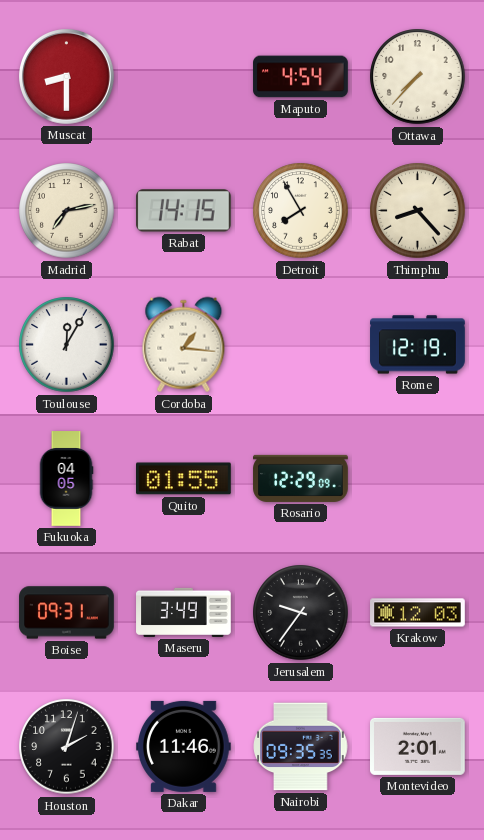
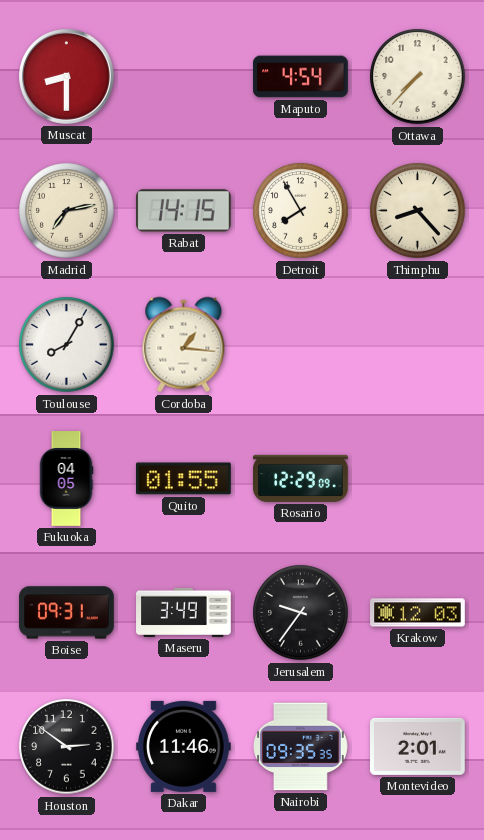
Toulouse: 12:05 -> 8:05 (67, 345)
Rome: 12:19 -> none (418, 345)
Houston: 2:03 -> 2:51 (67, 747)
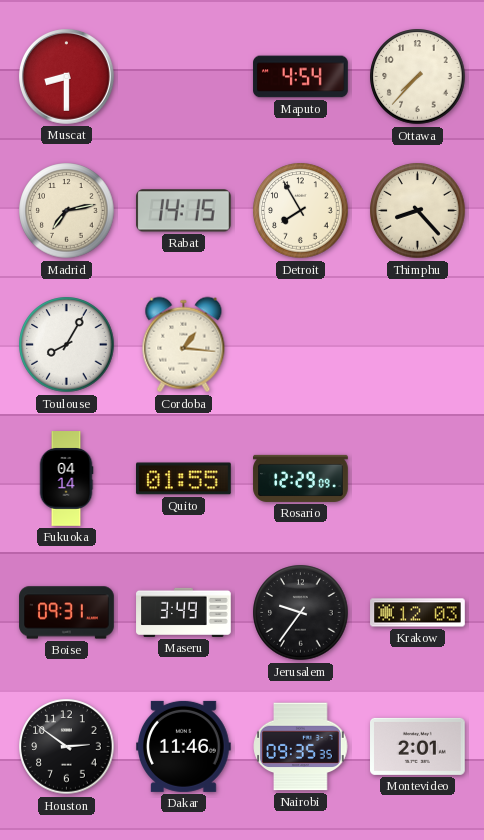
Fukuoka: 04:05 -> 04:14 (66, 479)
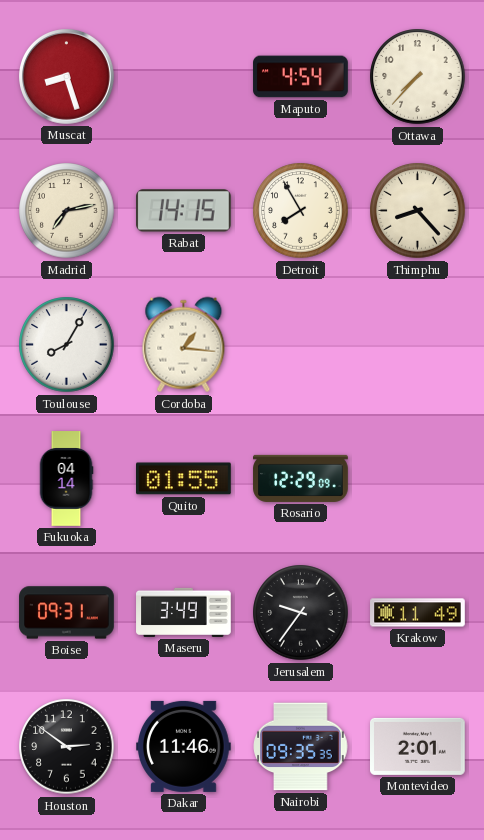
Muscat: 8:30 -> 8:27 (67, 77)
Krakow: 12:03 -> 11:49 (418, 613)
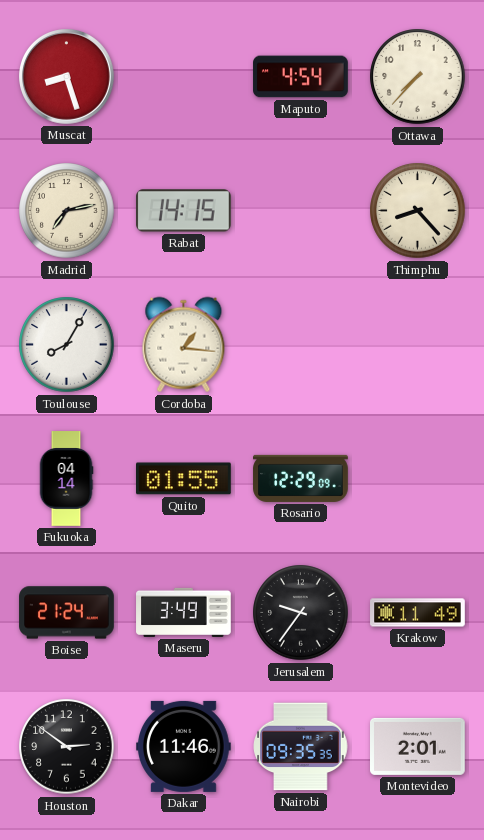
Detroit: 7:55 -> none (301, 211)
Boise: 09:31 -> 21:24 (67, 613)
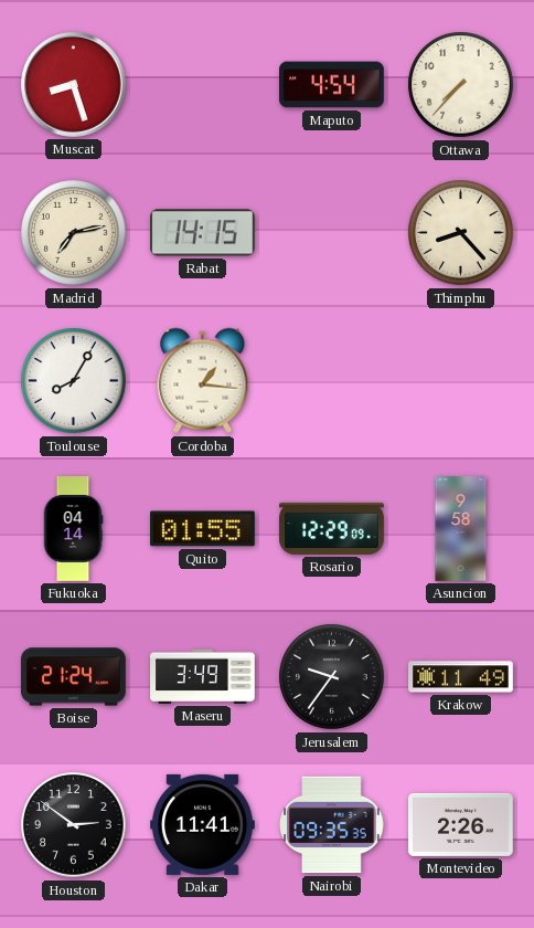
Asuncion: none -> 9:58 (461, 529)
Dakar: 11:46 -> 11:41 (203, 824)
Montevideo: 2:01 -> 2:26 (461, 824)
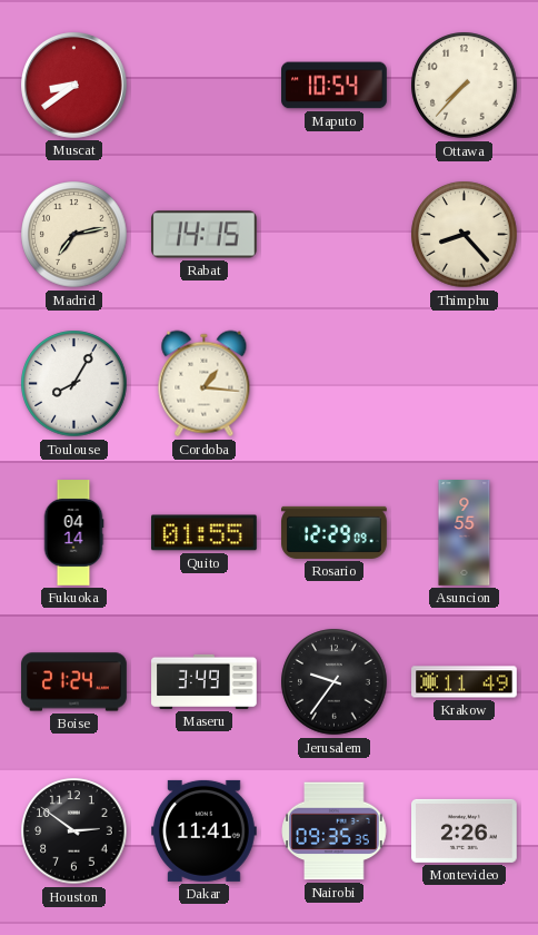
Muscat: 8:27 -> 8:39 (74, 86)
Maputo: 4:54 -> 10:54 (335, 86)
Asuncion: 9:58 -> 9:55 (465, 533)
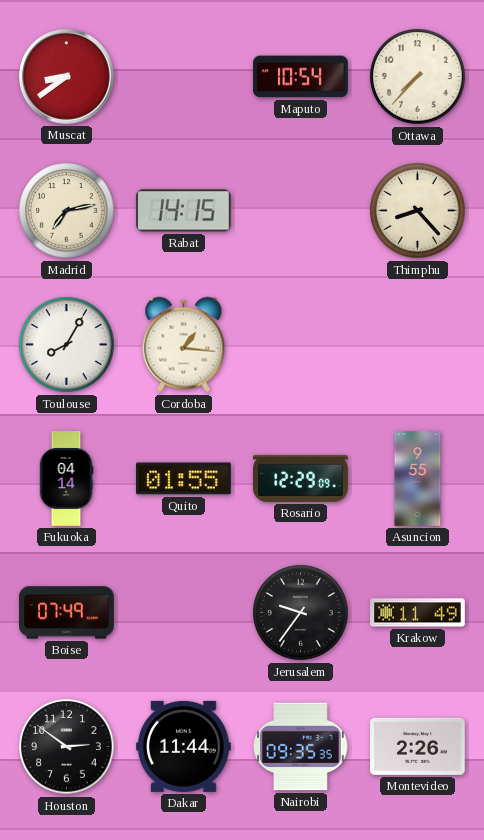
Boise: 21:24 -> 07:49 (67, 613)
Maseru: 3:49 -> none (205, 681)
Dakar: 11:41 -> 11:44 (184, 746)
